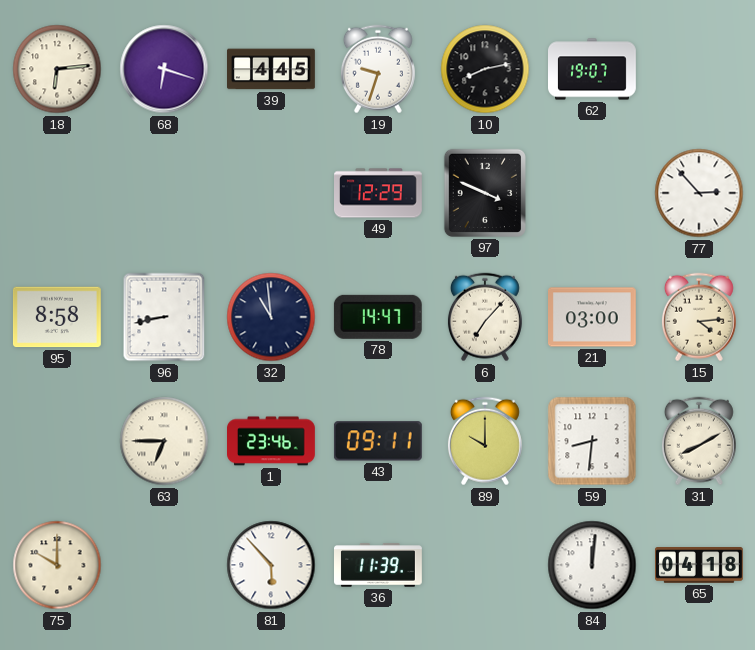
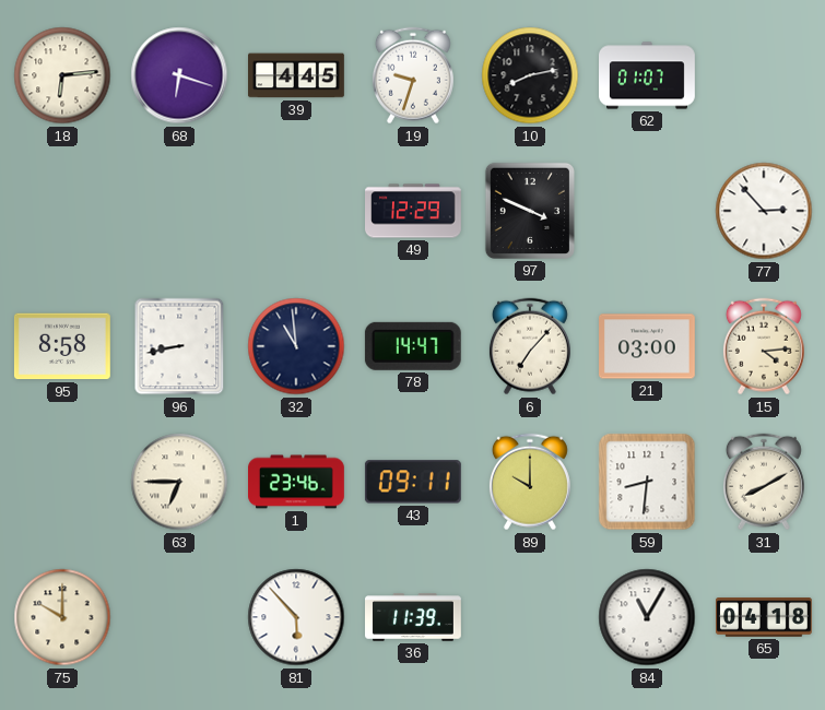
62: 19:07 -> 01:07 (648, 75)
84: 12:01 -> 11:05 (647, 617)
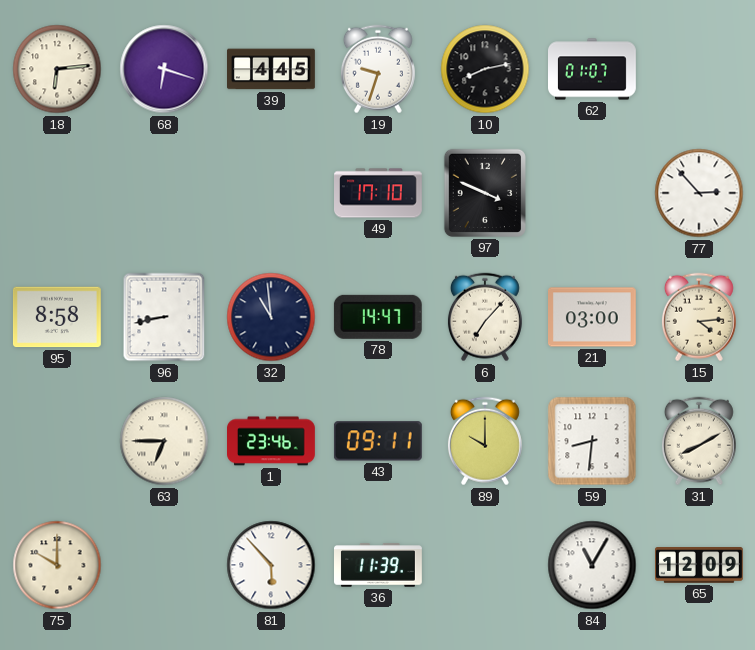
49: 12:29 -> 17:10 (379, 193)
65: 04:18 -> 12:09 (700, 566)
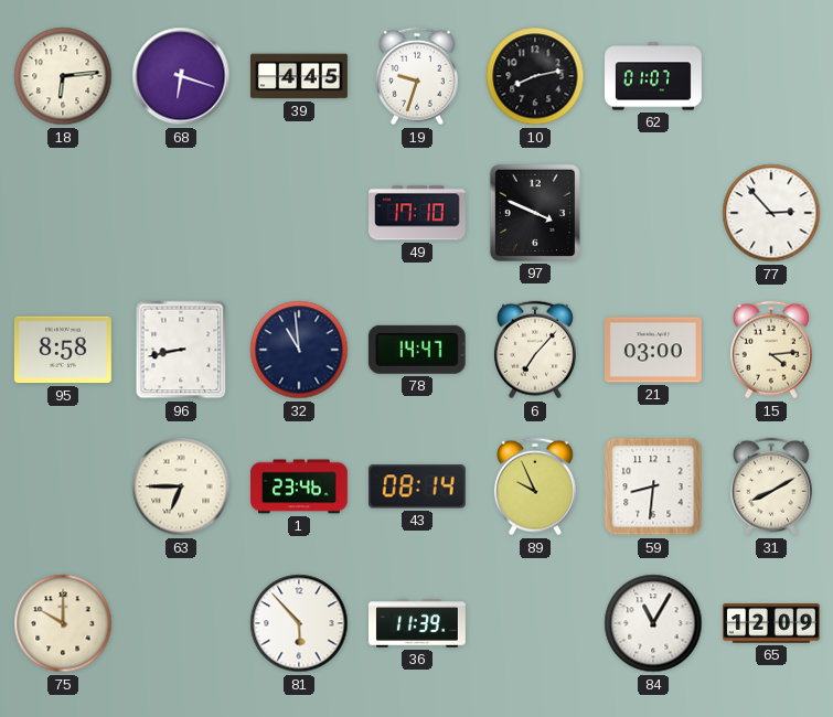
43: 09:11 -> 08:14 (417, 486)
89: 10:00 -> 9:56 (535, 486)
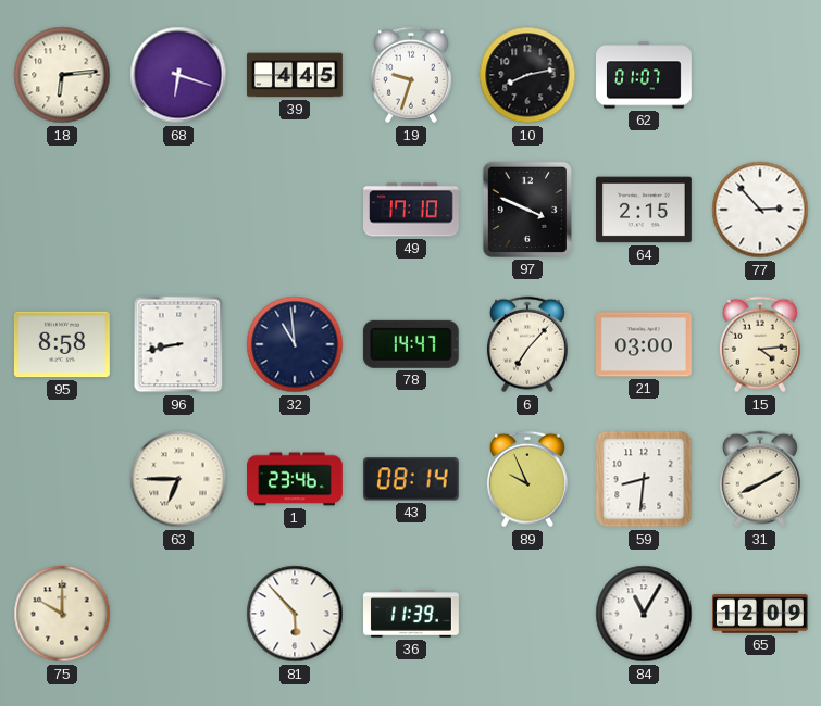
64: none -> 2:15 (644, 210)
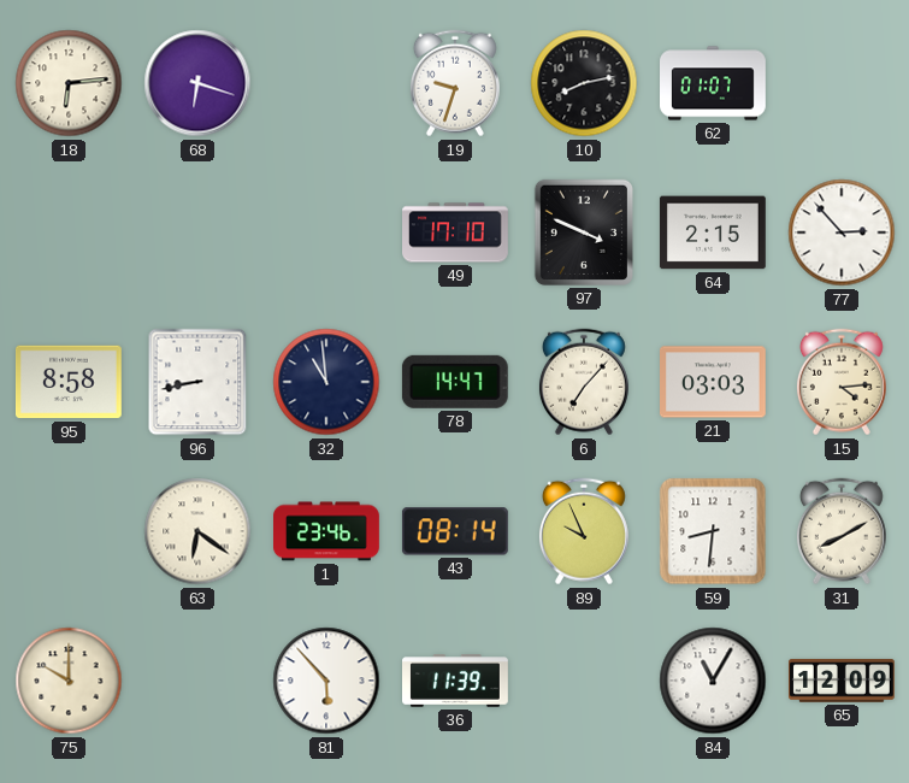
39: 4:45 -> none (296, 75)
21: 03:00 -> 03:03 (714, 382)
63: 6:45 -> 6:21 (197, 531)
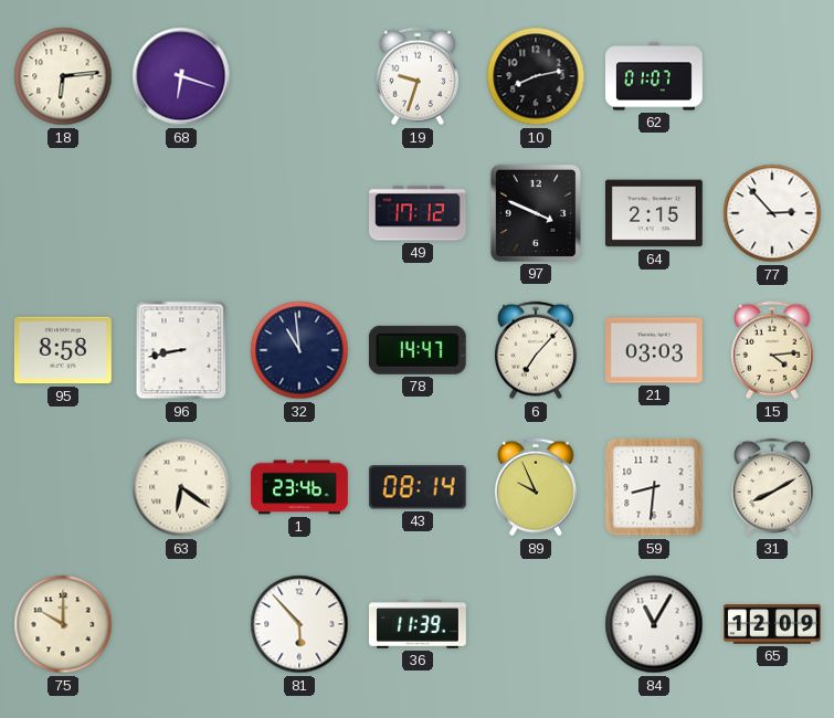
49: 17:10 -> 17:12 (419, 213)
